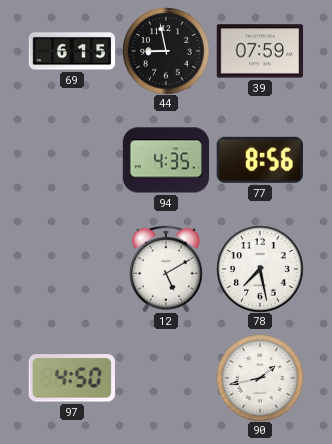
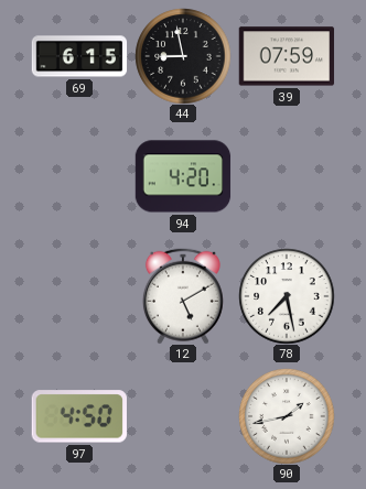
94: 4:35 -> 4:20 (183, 176)
77: 8:56 -> none (260, 160)
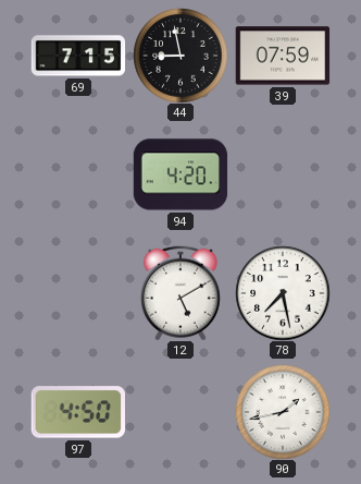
69: 6:15 -> 7:15 (78, 56)
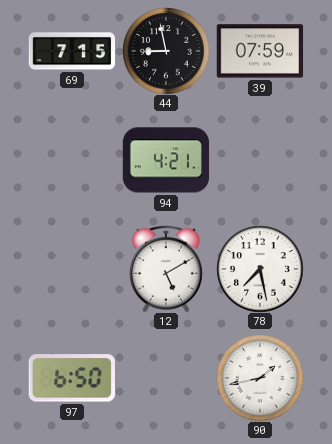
94: 4:20 -> 4:21 (166, 160)
97: 4:50 -> 6:50 (72, 378)
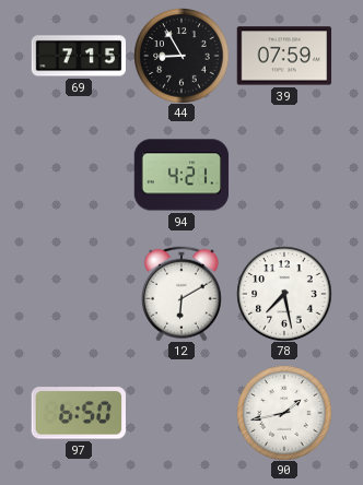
44: 8:58 -> 8:55 (181, 56)
12: 5:10 -> 6:10 (181, 294)
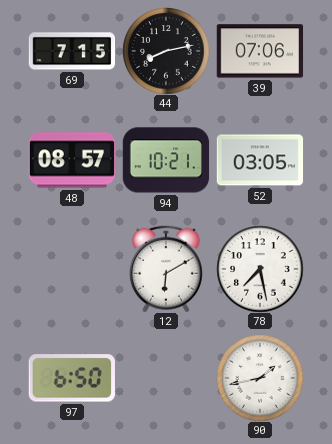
44: 8:55 -> 8:13 (166, 51)
39: 07:59 -> 07:06 (260, 51)
48: none -> 08:57 (71, 160)
94: 4:21 -> 10:21 (166, 160)
52: none -> 03:05 (260, 160)
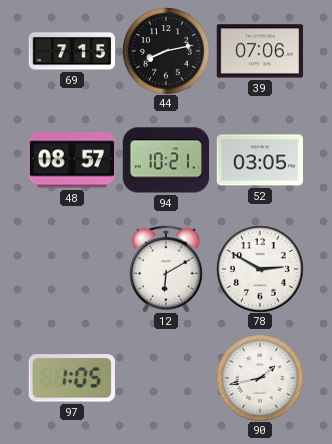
78: 7:28 -> 2:50 (260, 269)
97: 6:50 -> 1:05 (72, 378)
